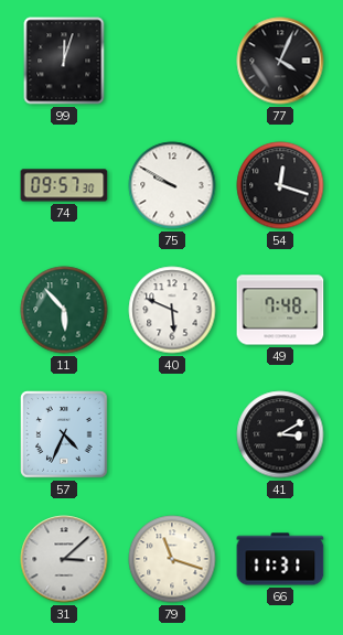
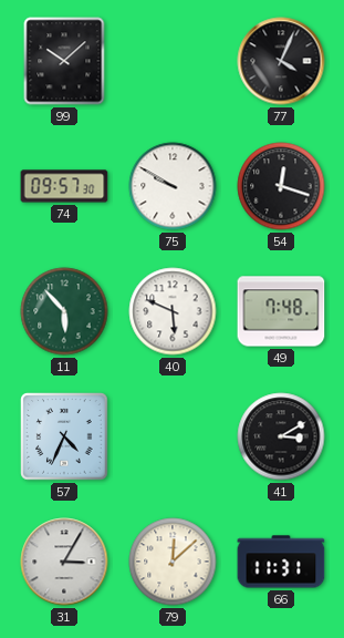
99: 12:03 -> 10:08 (64, 61)
31: 3:08 -> 3:05 (64, 562)
79: 11:18 -> 12:08 (173, 562)
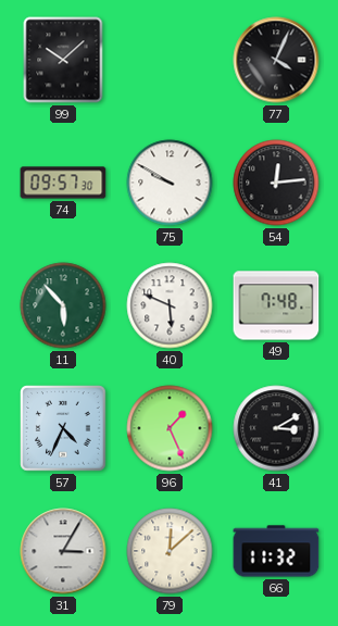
54: 12:18 -> 12:14 (276, 183)
96: none -> 1:26 (170, 428)
66: 11:31 -> 11:32 (276, 551)
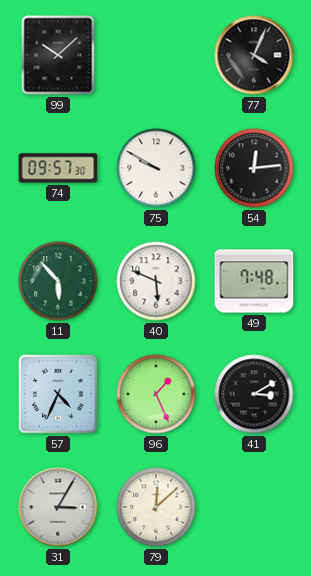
66: 11:32 -> none (276, 551)
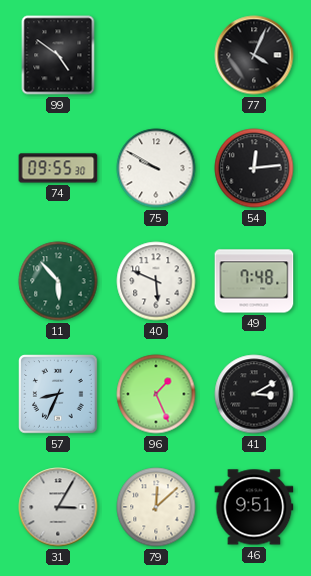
99: 10:08 -> 4:51 (58, 55)
74: 09:57 -> 09:55 (58, 168)
57: 4:34 -> 8:34 (58, 394)
46: none -> 9:51 (254, 507)
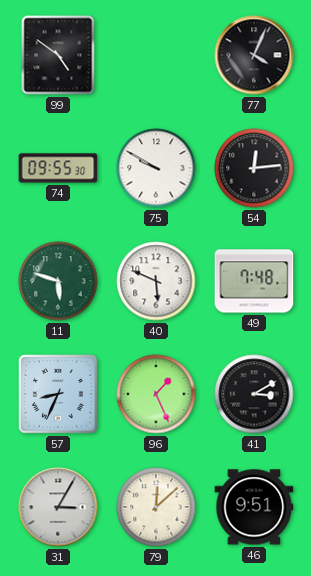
11: 5:53 -> 5:48 (58, 281)
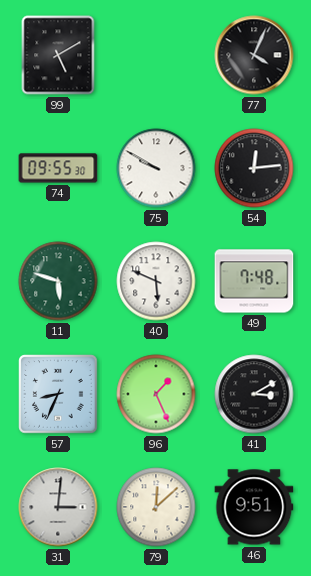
99: 4:51 -> 5:10 (58, 55)
31: 3:05 -> 3:01 (58, 507)
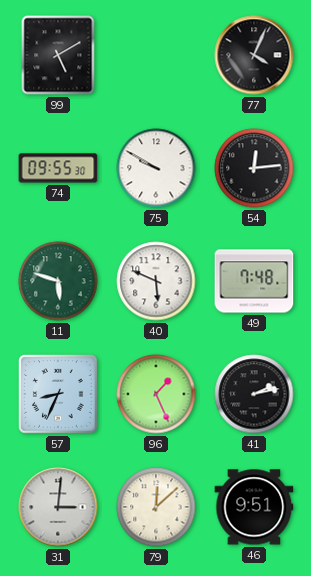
41: 3:10 -> 2:13 (254, 394)
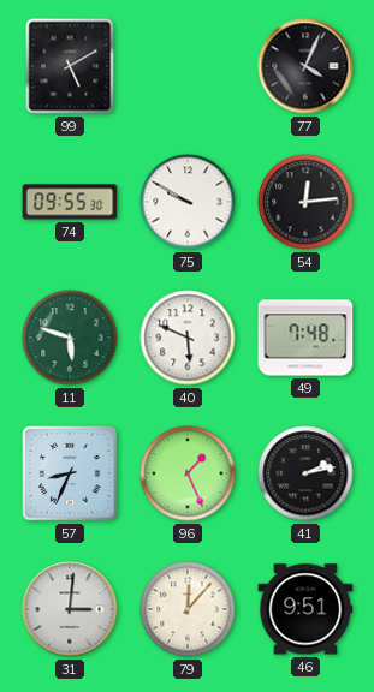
79: 12:08 -> 12:07 (188, 609)
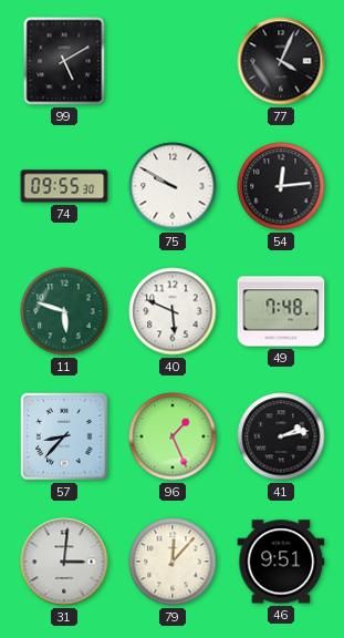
57: 8:34 -> 8:37 (64, 436)
